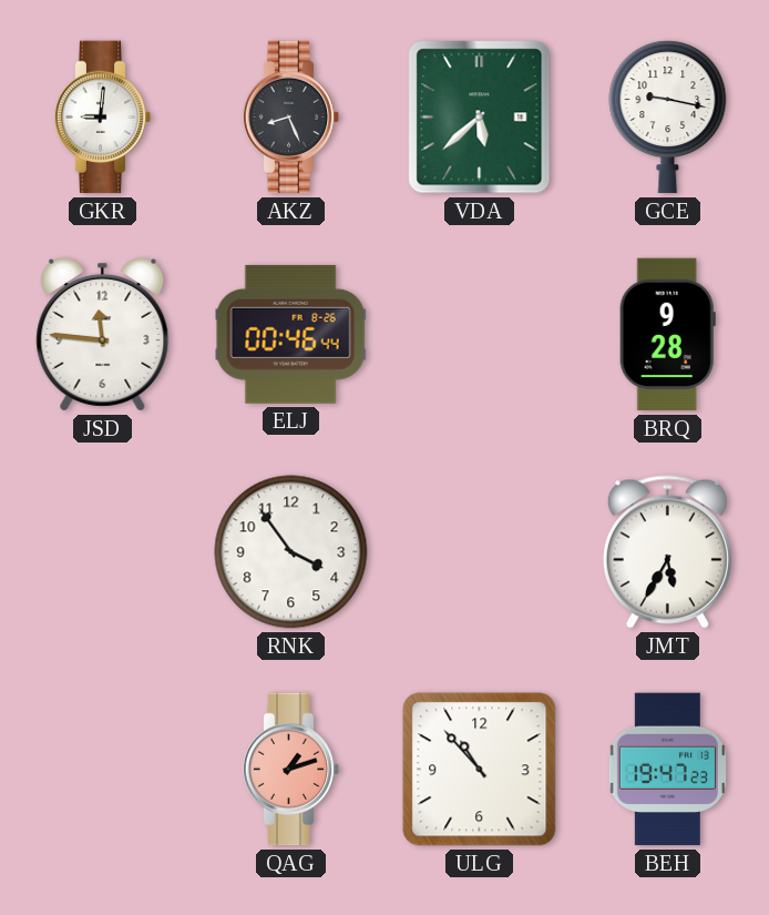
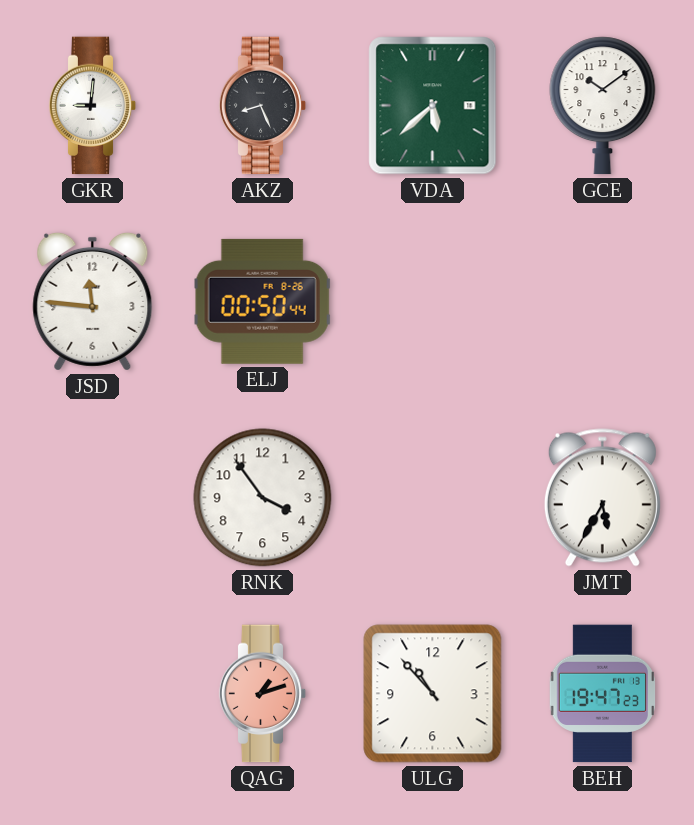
GCE: 9:17 -> 10:09 (603, 106)
ELJ: 00:46 -> 00:50 (263, 301)
BRQ: 9:28 -> none (667, 335)
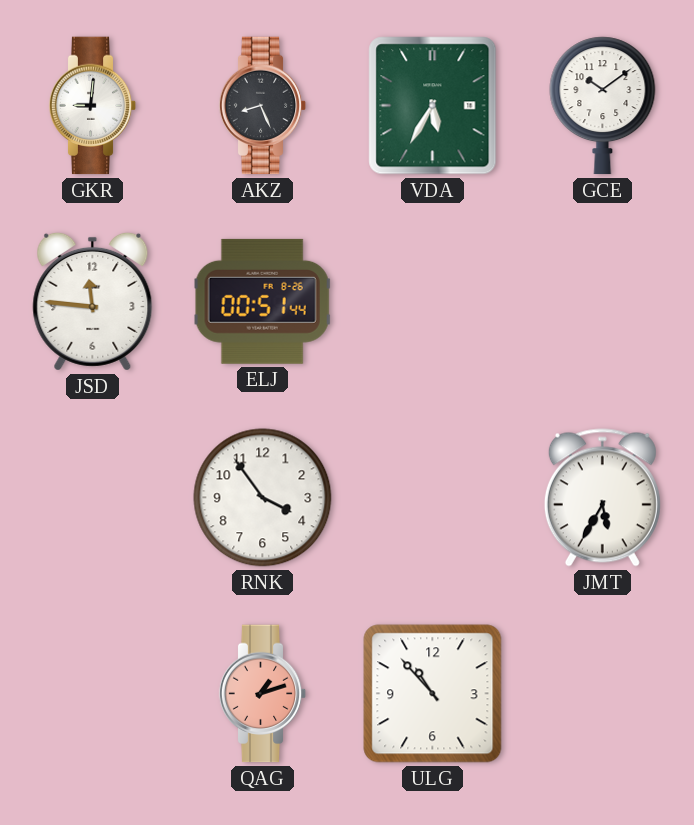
VDA: 5:38 -> 5:35 (433, 106)
ELJ: 00:50 -> 00:51 (263, 301)
BEH: 19:47 -> none (602, 694)
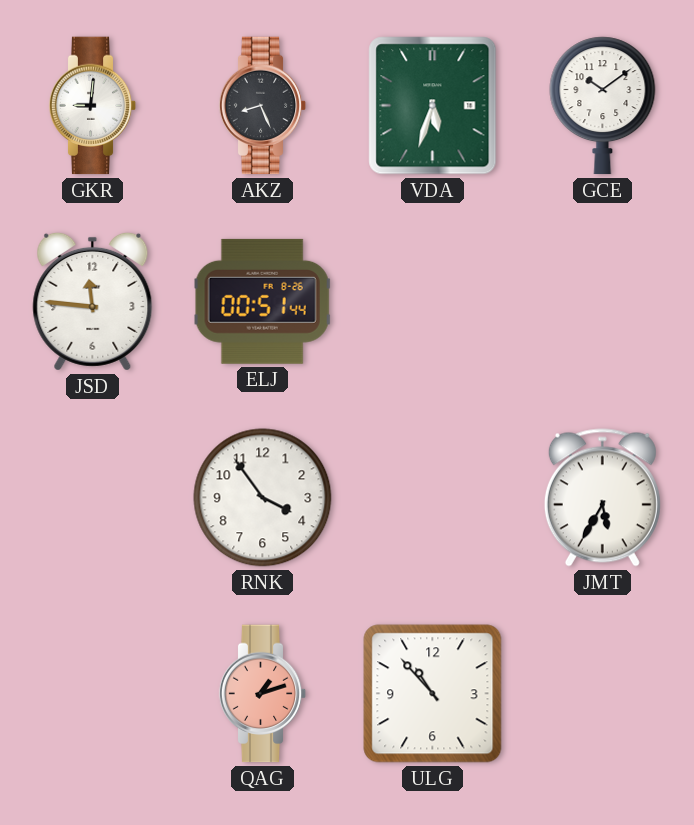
VDA: 5:35 -> 5:33 (433, 106)
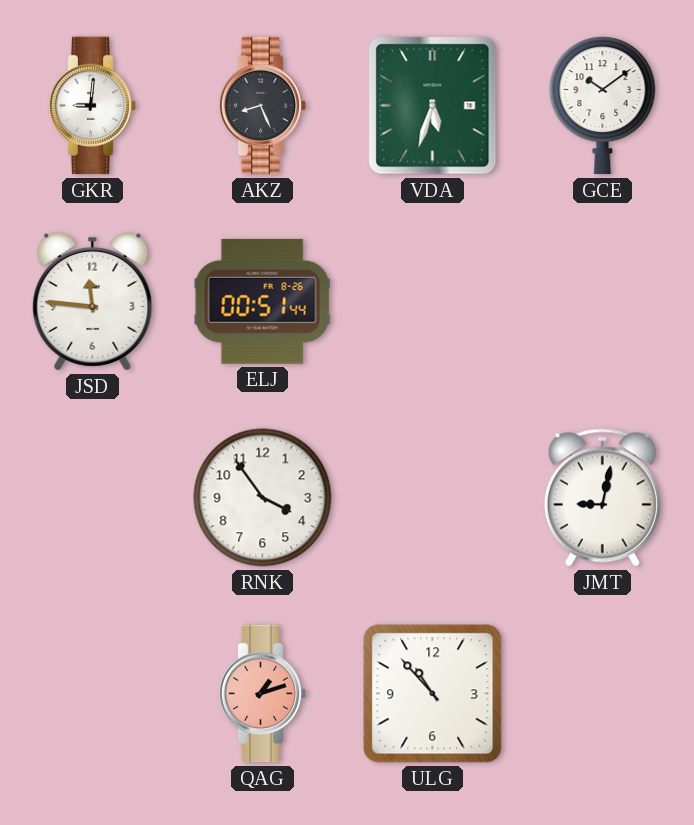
JMT: 5:35 -> 9:02 (602, 498)
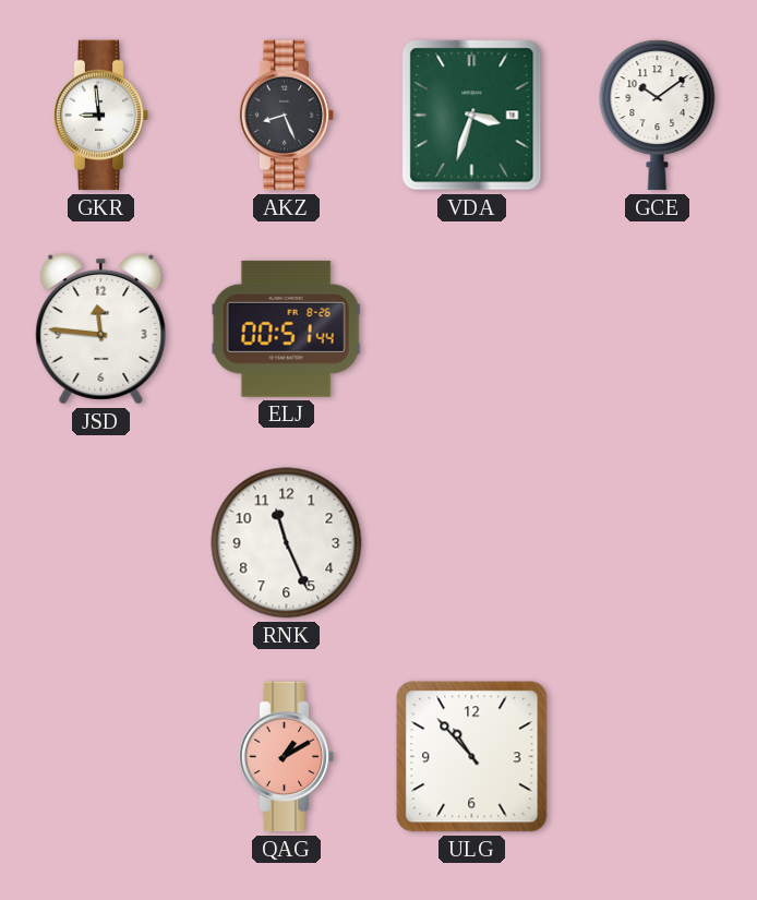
GKR: 9:01 -> 8:59 (101, 116)
VDA: 5:33 -> 3:33 (472, 116)
RNK: 3:54 -> 11:26 (287, 543)
JMT: 9:02 -> none (602, 498)
QAG: 1:12 -> 1:10 (287, 757)
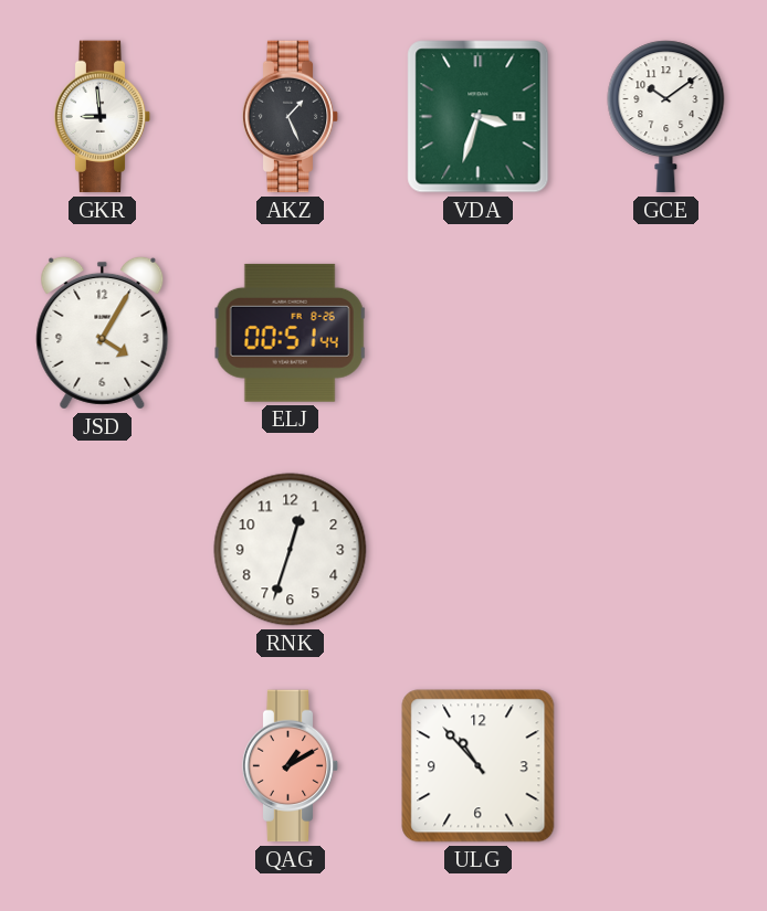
AKZ: 8:26 -> 1:26 (291, 117)
JSD: 11:46 -> 4:05 (103, 332)
RNK: 11:26 -> 12:33 (291, 550)
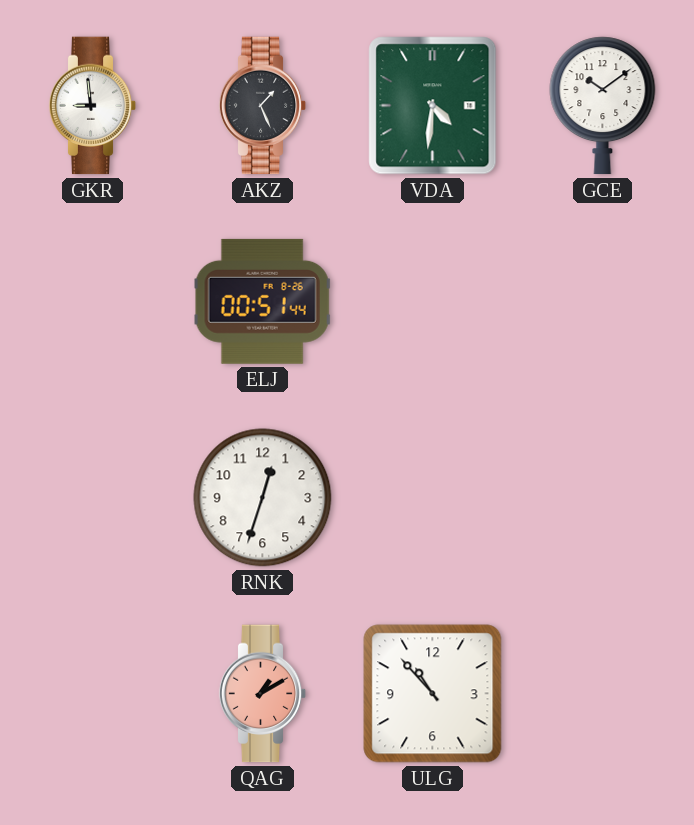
VDA: 3:33 -> 4:31 (433, 106)
JSD: 4:05 -> none (103, 332)
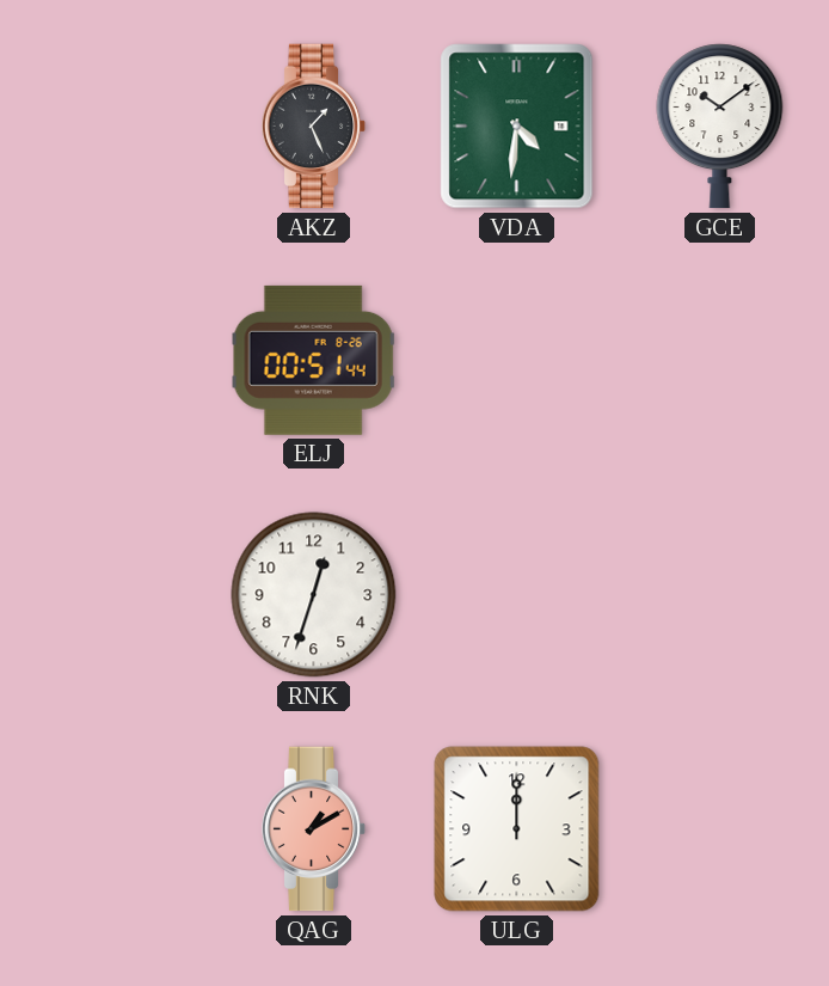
GKR: 8:59 -> none (93, 106)
ULG: 10:53 -> 12:00 (517, 829)
